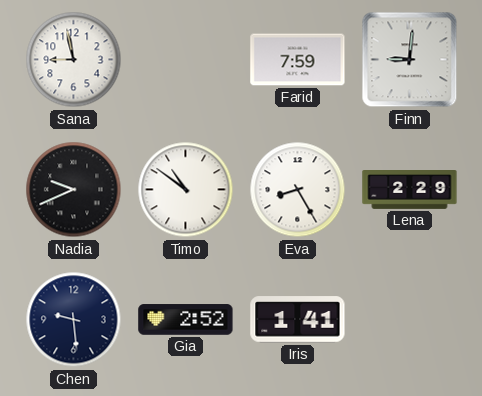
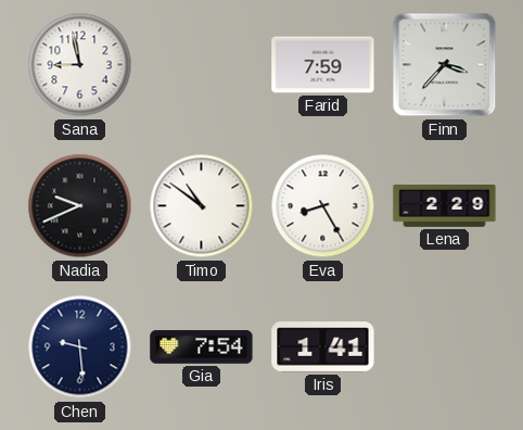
Finn: 9:01 -> 3:37 (445, 65)
Gia: 2:52 -> 7:54 (202, 347)
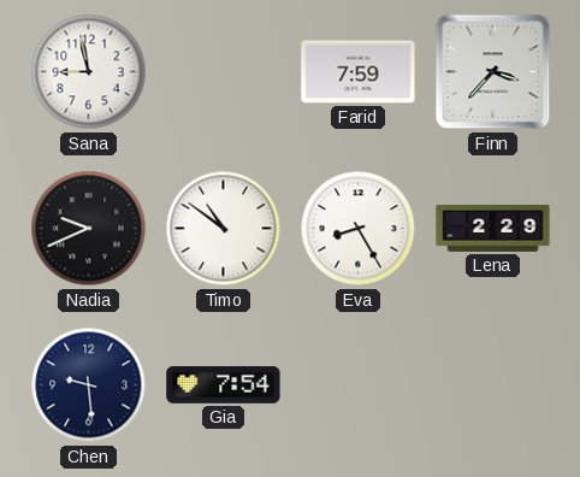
Iris: 1:41 -> none (323, 347)
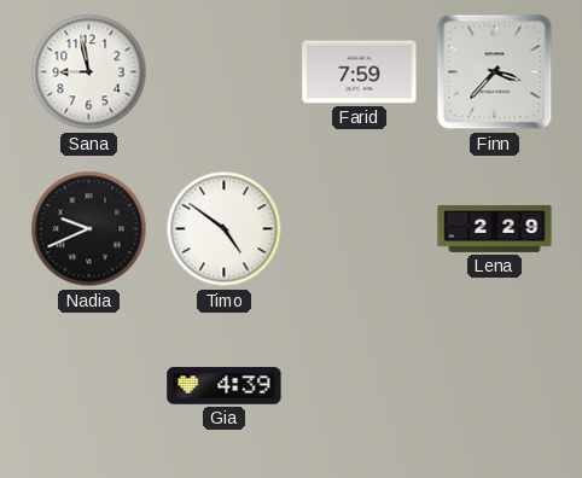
Timo: 10:51 -> 4:51 (225, 229)
Eva: 8:25 -> none (359, 229)
Chen: 9:29 -> none (89, 385)
Gia: 7:54 -> 4:39 (225, 386)
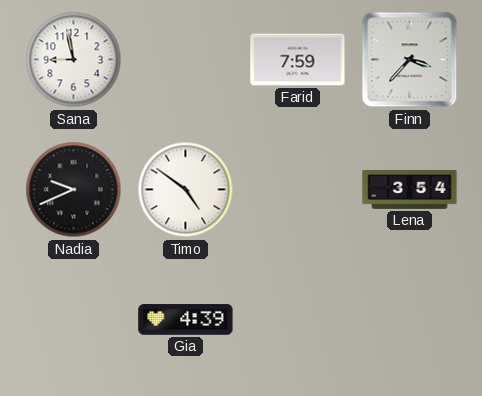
Lena: 2:29 -> 3:54 (410, 190)
